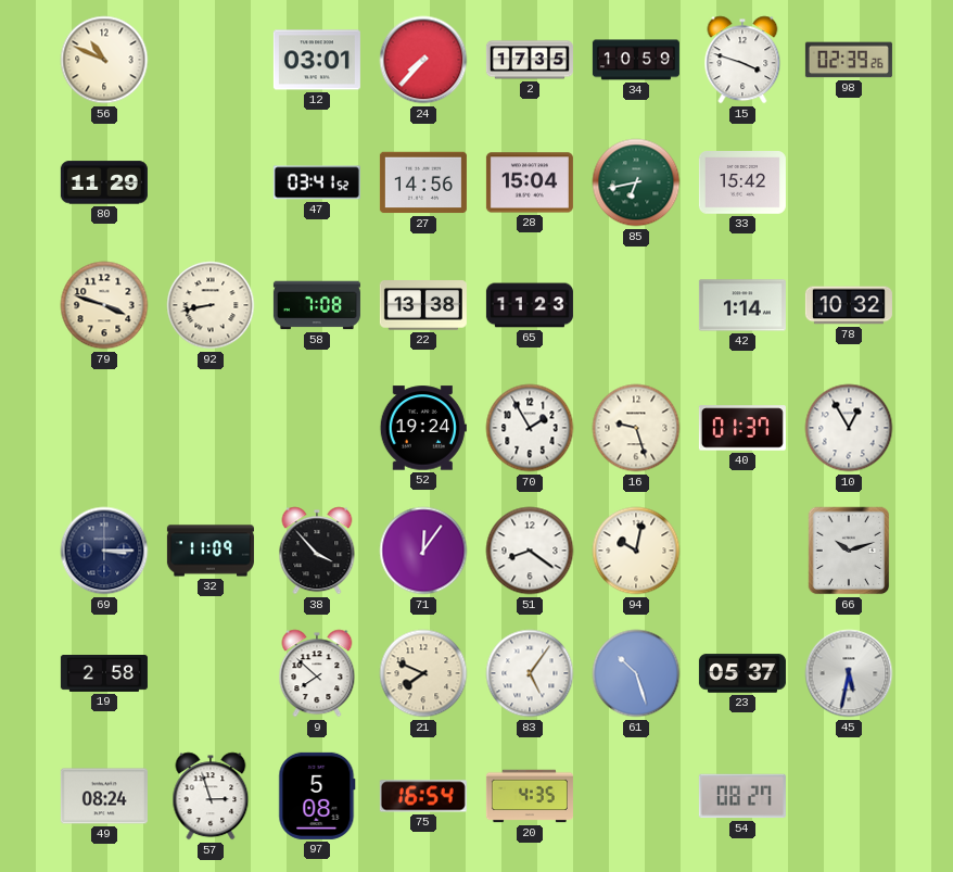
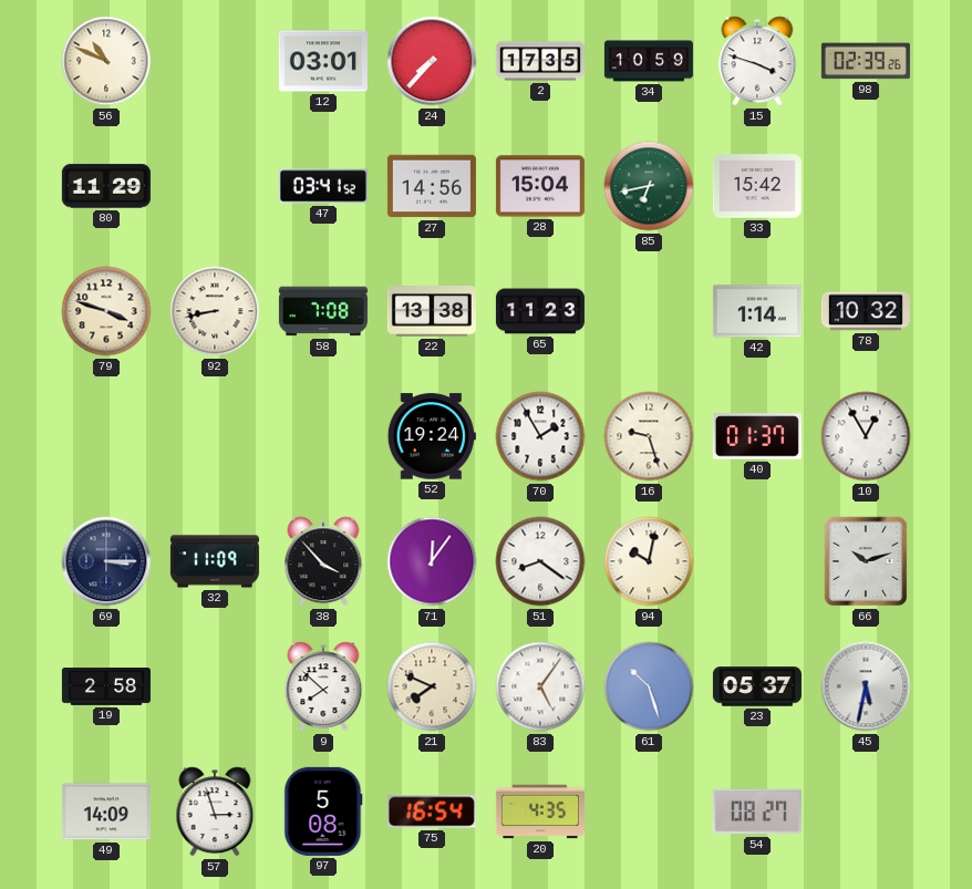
49: 08:24 -> 14:09 (106, 812)
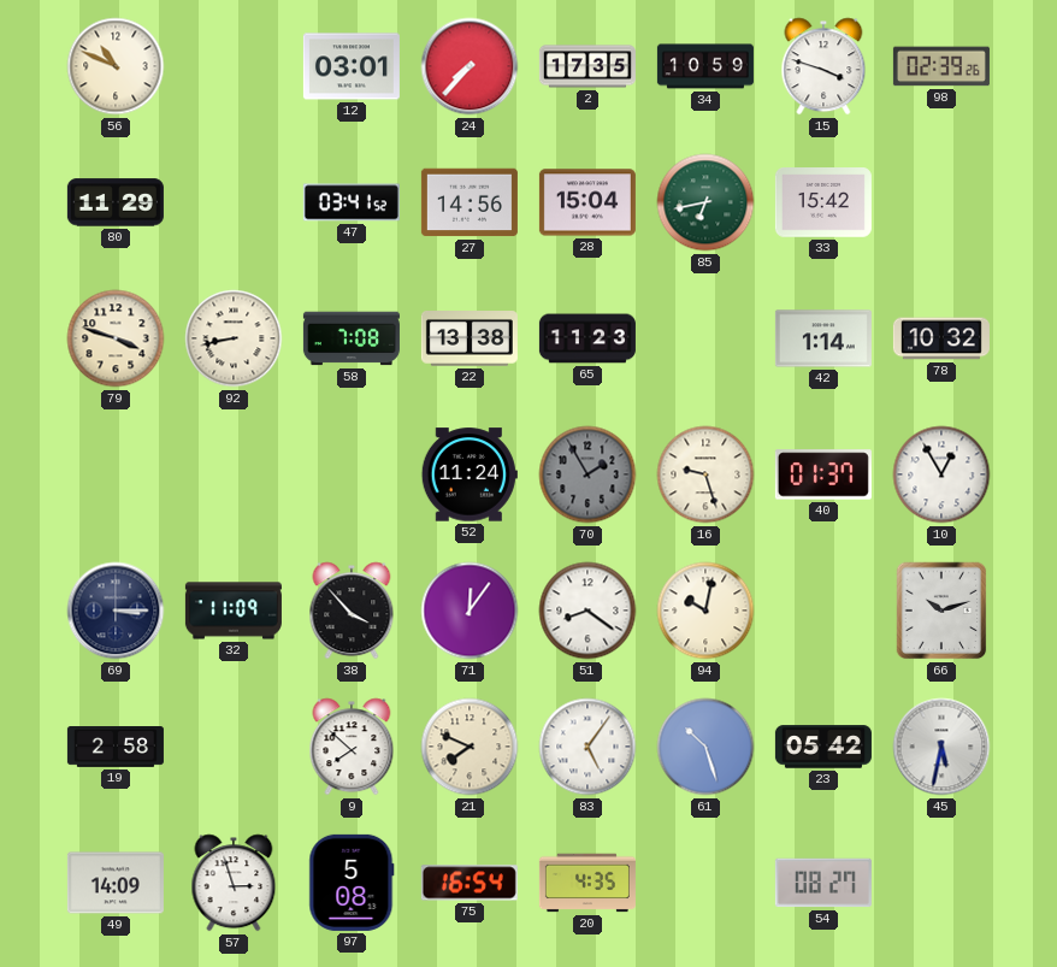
52: 19:24 -> 11:24 (470, 474)
70 dial: white -> grey (587, 474)
23: 05:37 -> 05:42 (823, 747)
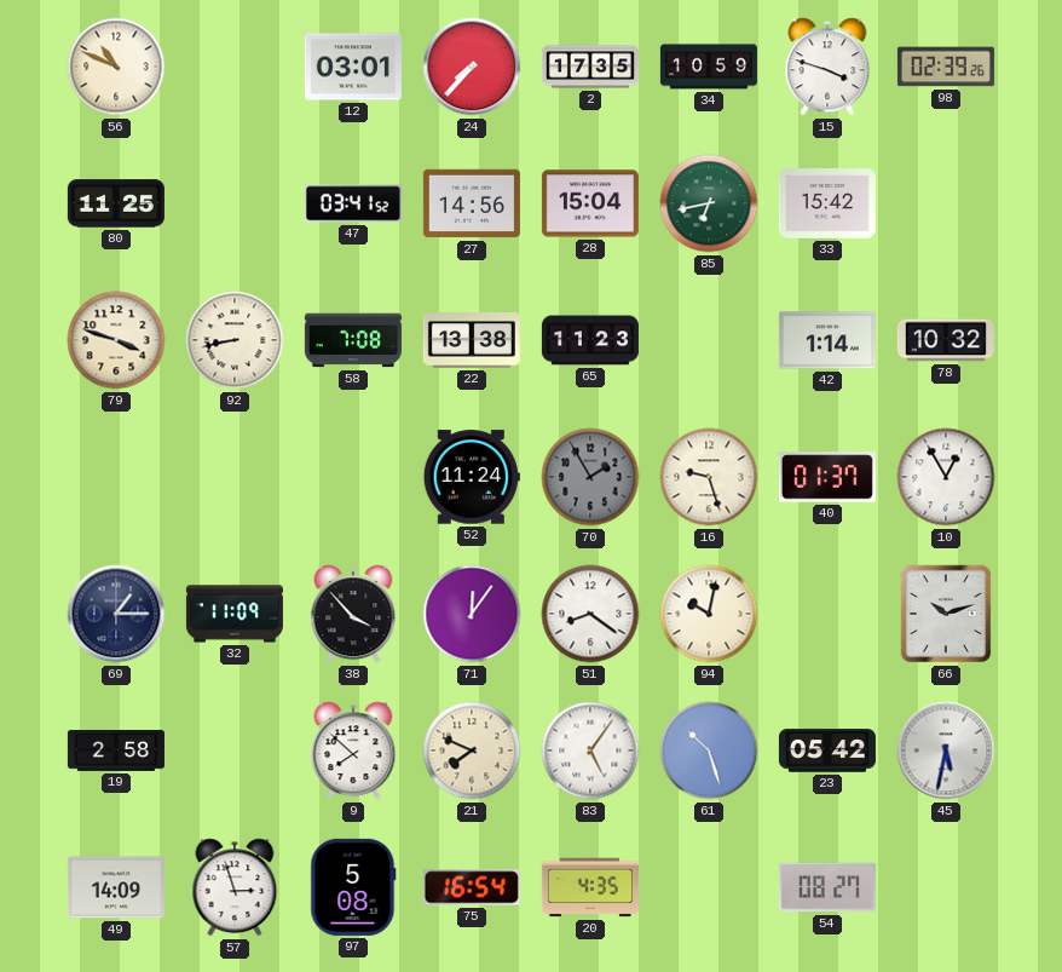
80: 11:29 -> 11:25 (116, 203)
69: 3:15 -> 1:15 (116, 614)
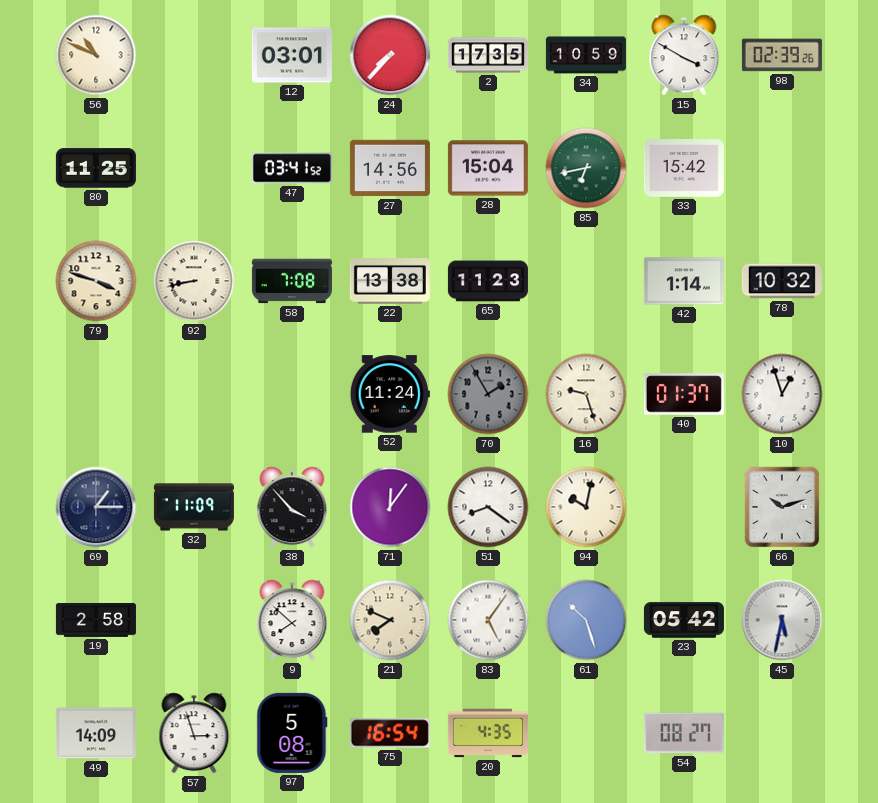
15: 3:48 -> 3:50 (684, 55)
10: 12:55 -> 12:57 (782, 394)
